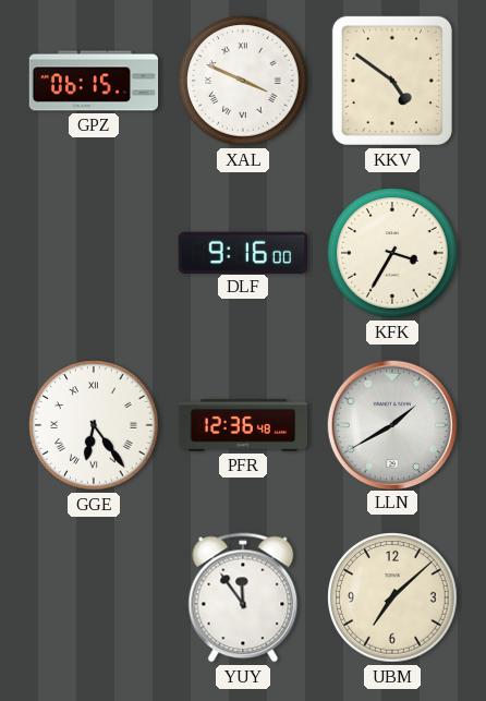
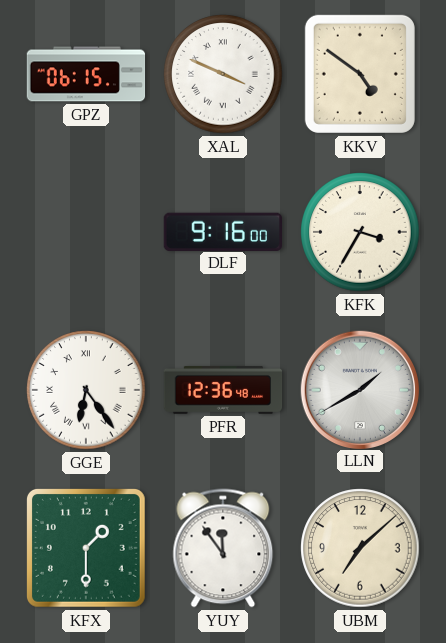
KFX: none -> 1:30 (86, 548)
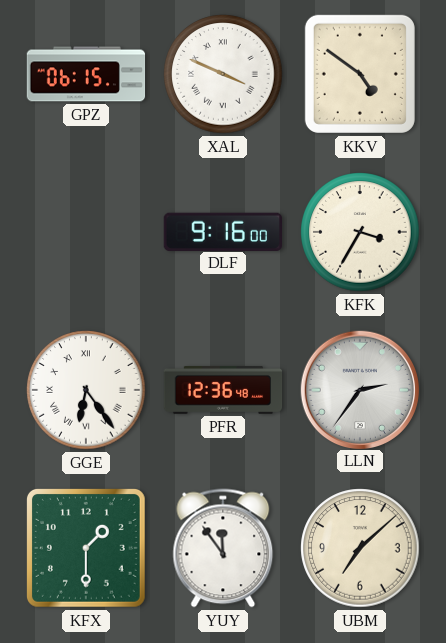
LLN: 1:40 -> 2:36 (359, 389)
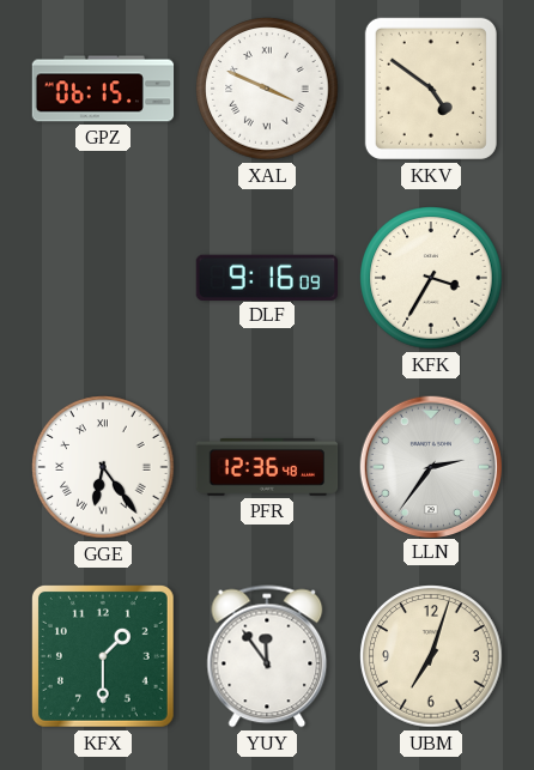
DLF: 9:16:00 -> 9:16:09 (266, 277)
UBM: 7:08 -> 7:03 (431, 656)
